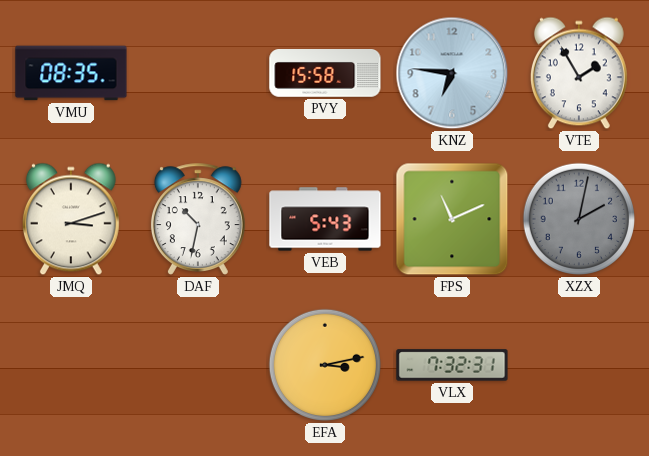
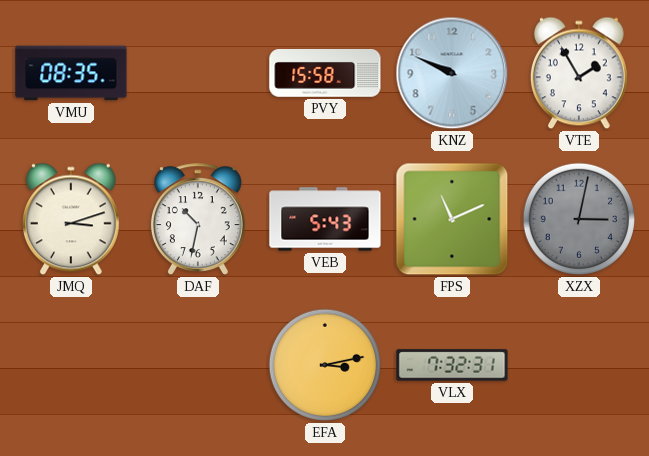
KNZ: 6:46 -> 9:49 (452, 73)
XZX: 2:02 -> 3:02 (579, 219)
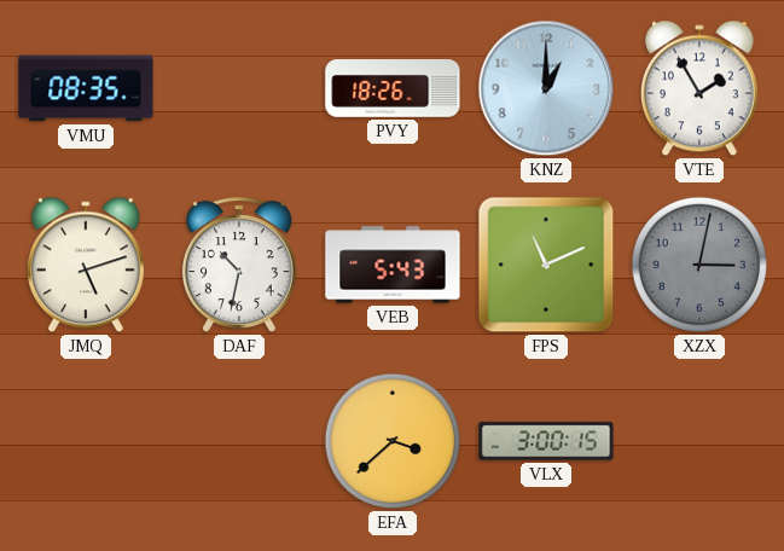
PVY: 15:58 -> 18:26 (393, 89)
KNZ: 9:49 -> 1:00 (546, 88)
JMQ: 3:12 -> 5:12 (86, 265)
EFA: 3:13 -> 3:38 (393, 441)
VLX: 7:32 -> 3:00 (546, 441)
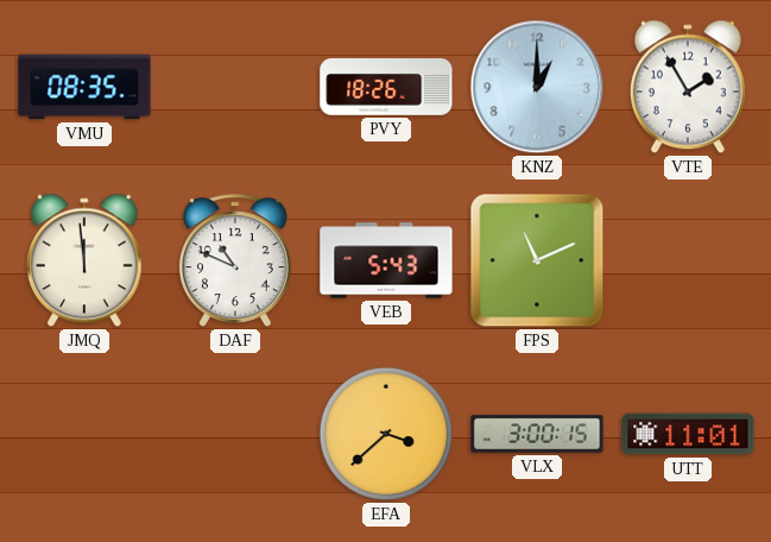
JMQ: 5:12 -> 11:59 (84, 260)
DAF: 10:32 -> 10:49 (235, 260)
XZX: 3:02 -> none (699, 265)
UTT: none -> 11:01 (688, 434)
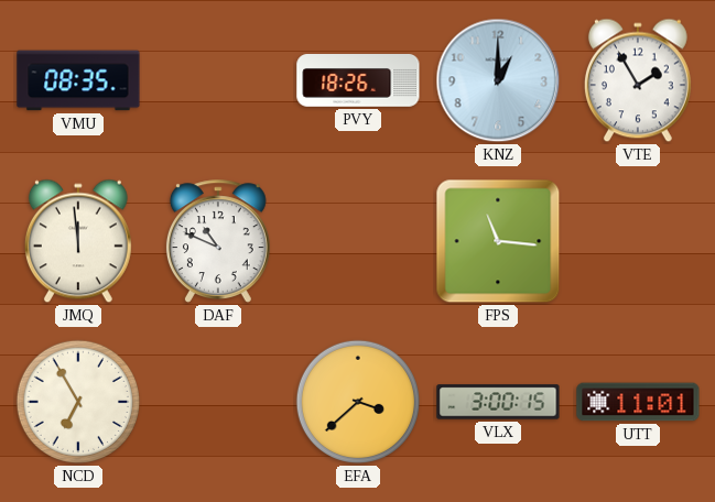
VEB: 5:43 -> none (386, 260)
FPS: 11:11 -> 11:16 (498, 241)
NCD: none -> 6:55 (78, 402)
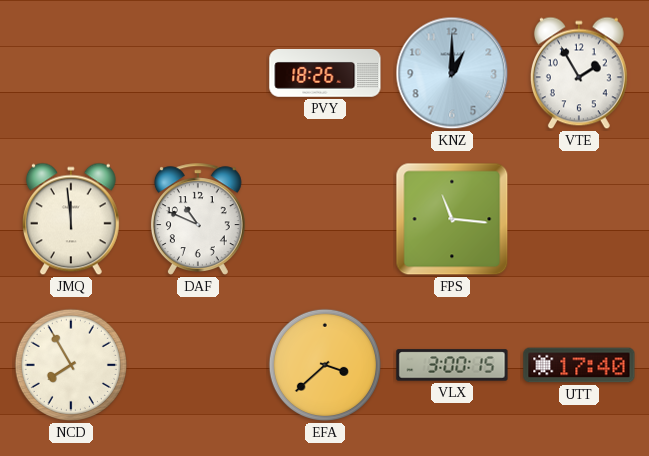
VMU: 08:35 -> none (78, 80)
NCD: 6:55 -> 7:55 (71, 365)
UTT: 11:01 -> 17:40 (579, 365)
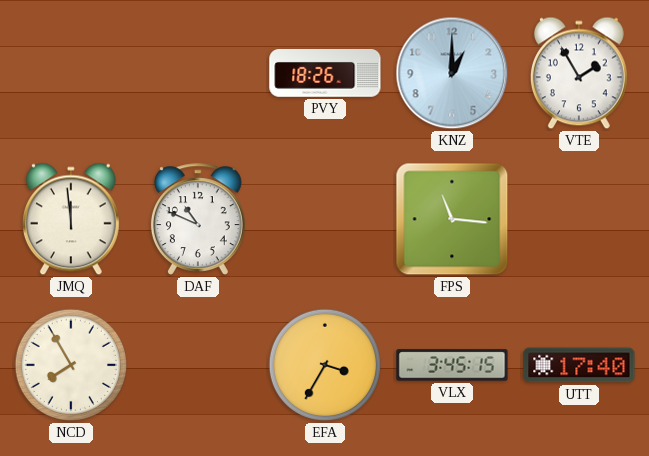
EFA: 3:38 -> 3:35 (325, 365)
VLX: 3:00 -> 3:45 (452, 365)
